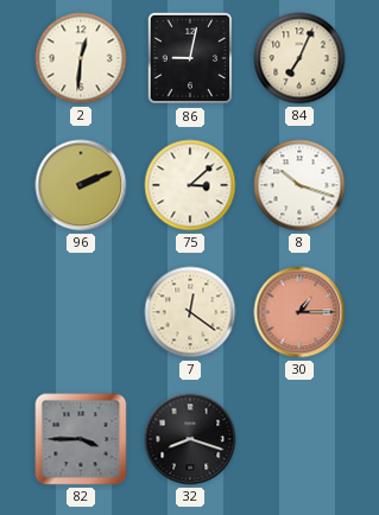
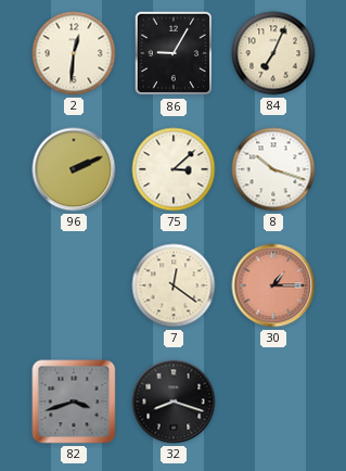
86: 9:02 -> 9:05 (174, 53)
82: 3:45 -> 3:42 (74, 402)
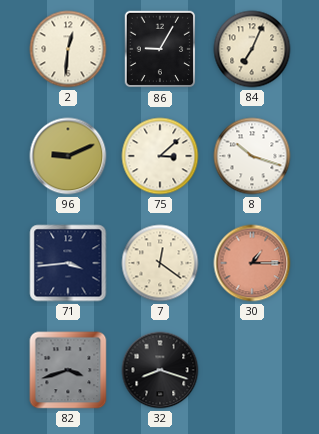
96: 2:11 -> 9:11 (68, 156)
71: none -> 3:44 (68, 263)
